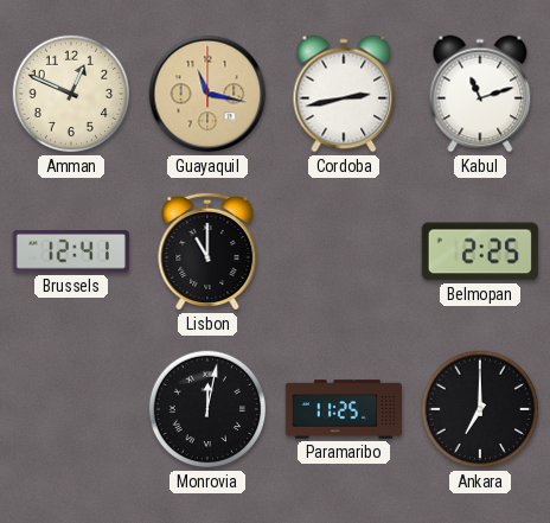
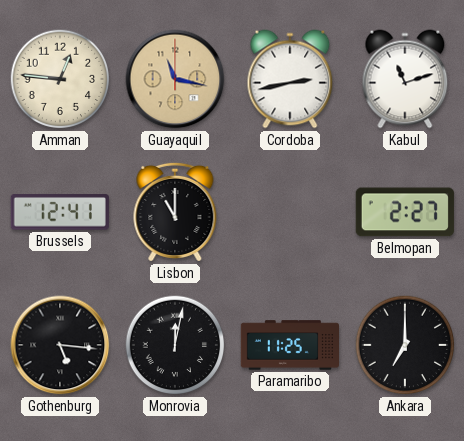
Amman: 12:49 -> 12:46 (60, 79)
Belmopan: 2:25 -> 2:27 (405, 212)
Gothenburg: none -> 5:16 (60, 345)
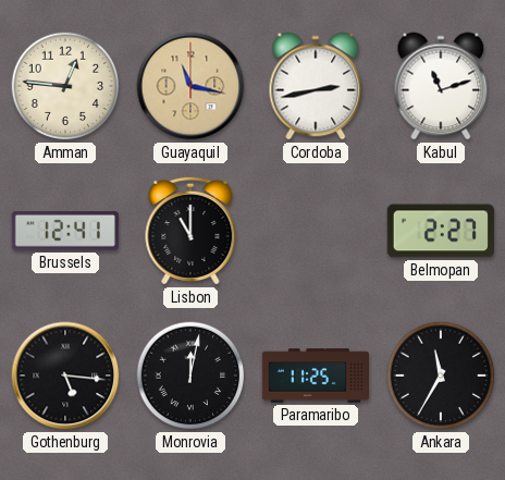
Ankara: 7:00 -> 11:35 (441, 376)
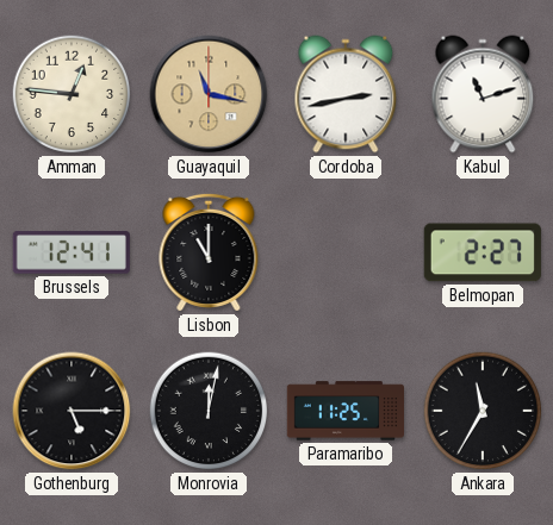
Gothenburg: 5:16 -> 5:15 (72, 411)
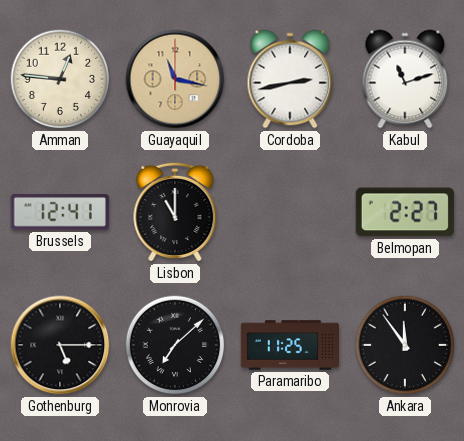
Monrovia: 12:02 -> 7:08 (175, 345)
Ankara: 11:35 -> 11:54 (405, 345)
